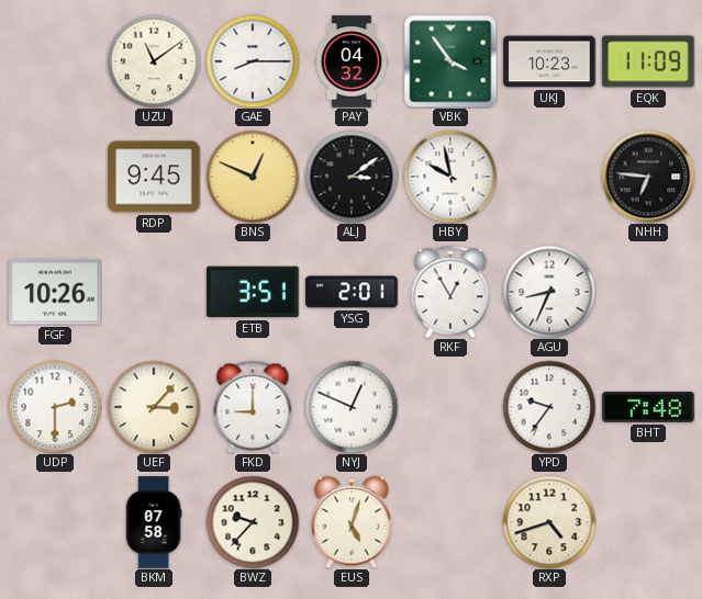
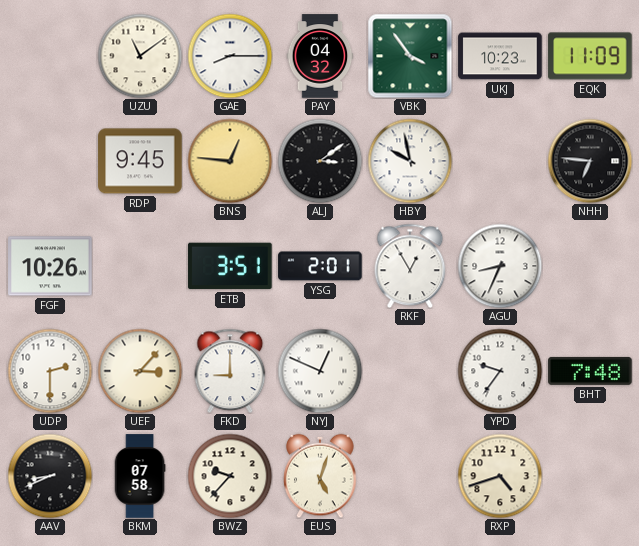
BNS: 12:49 -> 12:46 (230, 161)
AAV: none -> 8:41 (50, 476)
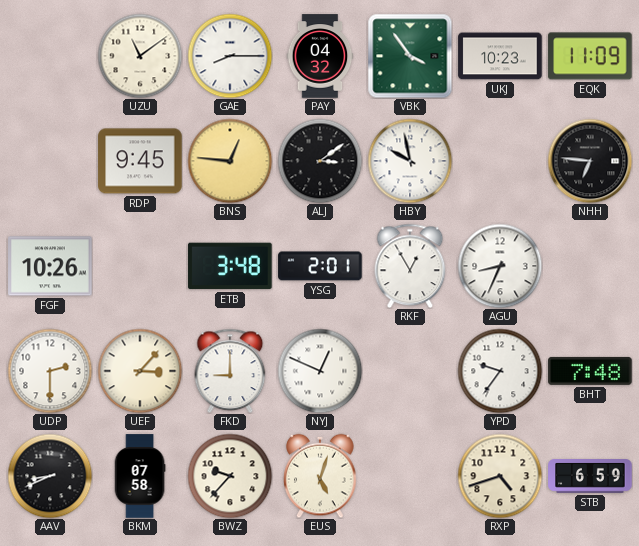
ETB: 3:51 -> 3:48 (230, 266)
STB: none -> 6:59 (590, 477)
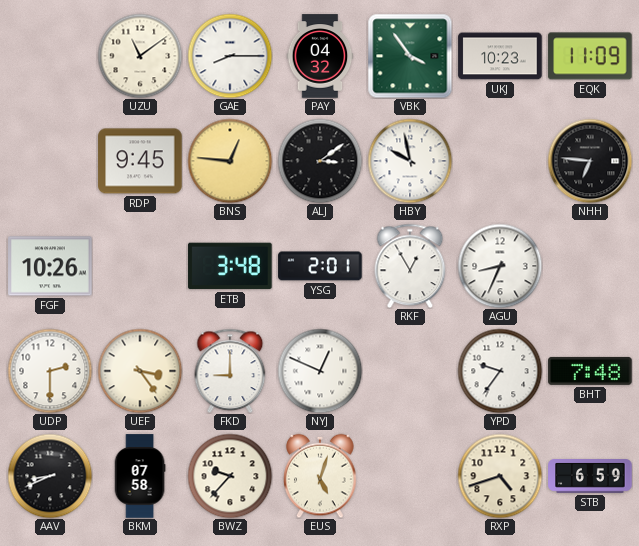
UEF: 3:07 -> 3:24 (140, 371)
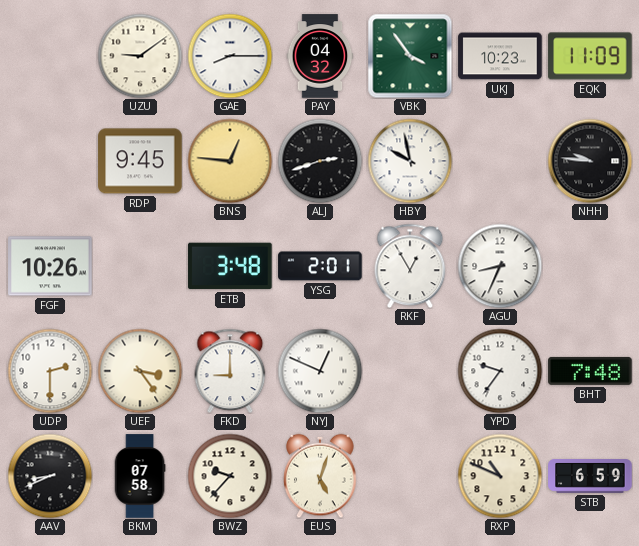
UZU: 11:09 -> 9:09 (140, 56)
ALJ: 3:09 -> 2:42 (320, 161)
NHH: 6:46 -> 9:46 (590, 161)
RXP: 4:42 -> 10:49 (500, 476)
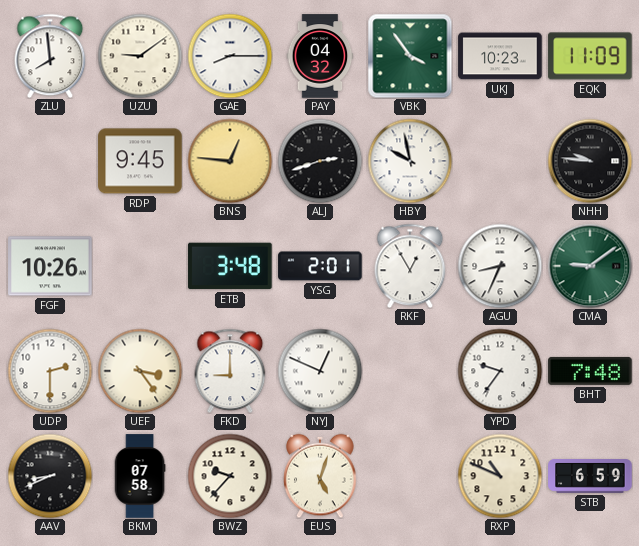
ZLU: none -> 7:59 (50, 56)
CMA: none -> 9:09 (590, 266)
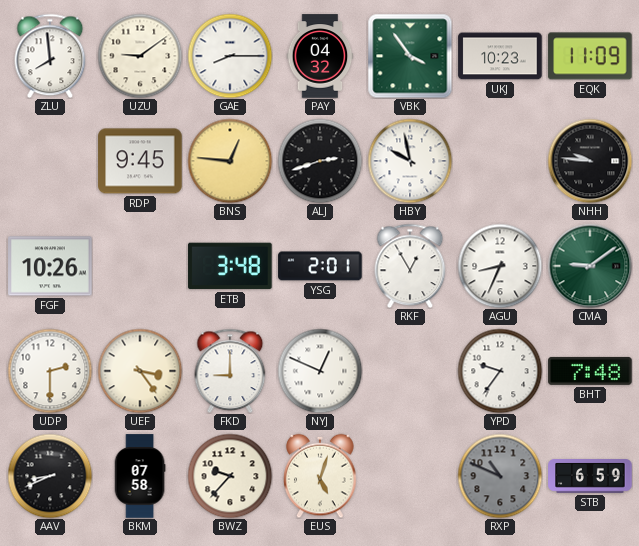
RXP dial: cream -> grey (500, 476)
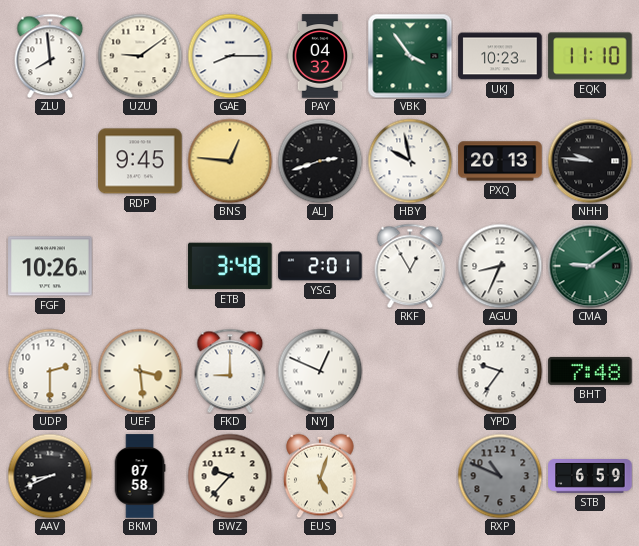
EQK: 11:09 -> 11:10 (590, 56)
PXQ: none -> 20:13 (500, 161)
UEF: 3:24 -> 3:29 (140, 371)
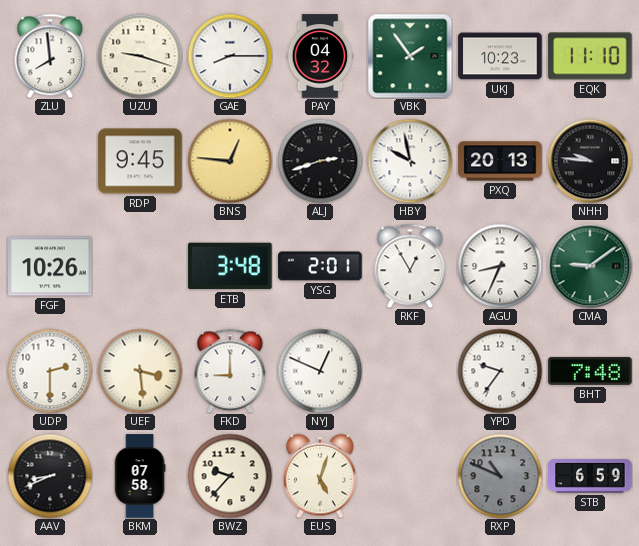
UZU: 9:09 -> 9:18 (140, 56)
VBK: 3:54 -> 1:54 (410, 56)
